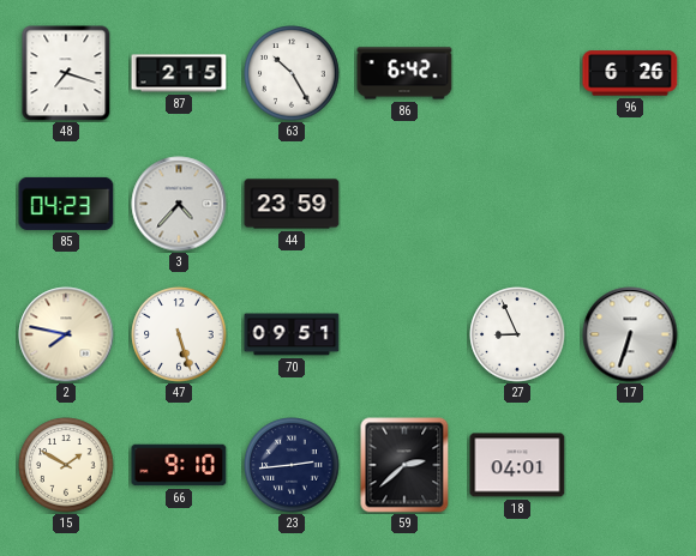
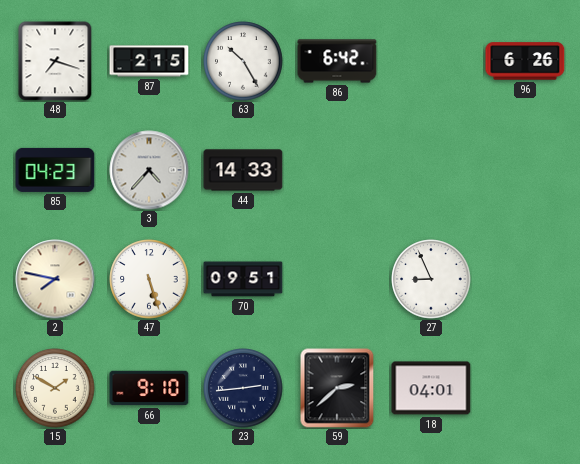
44: 23:59 -> 14:33 (243, 170)
17: 6:33 -> none (630, 334)
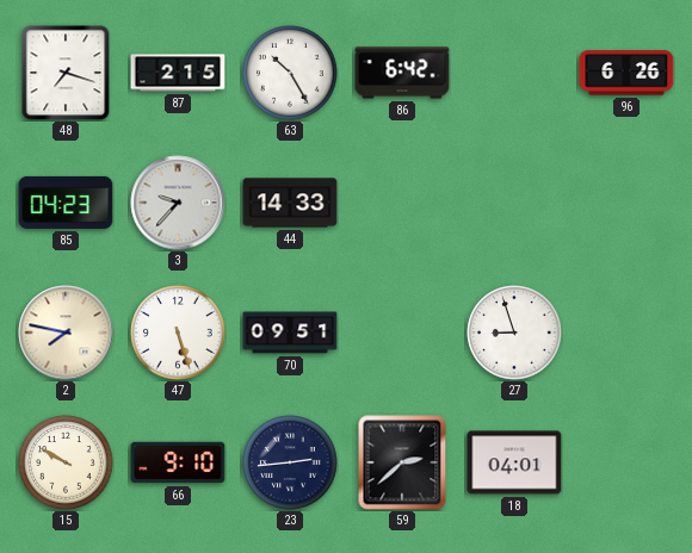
3: 4:37 -> 9:37 (178, 203)
27: 8:56 -> 8:57 (514, 333)
15: 1:50 -> 9:50 (66, 462)
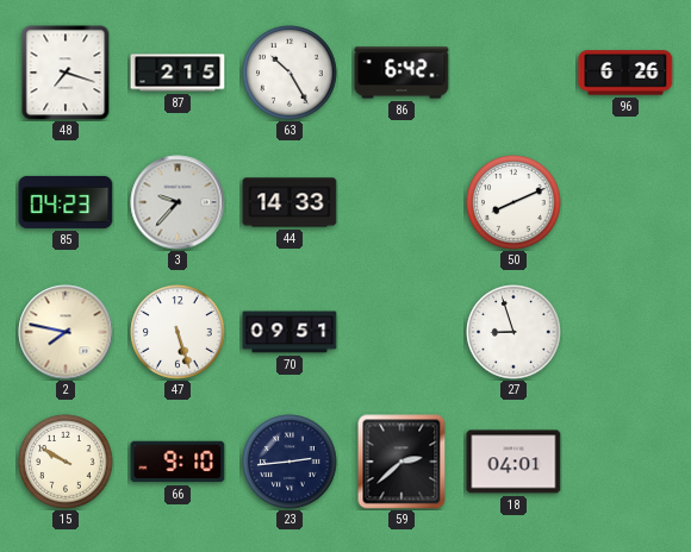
50: none -> 8:11 (513, 202)
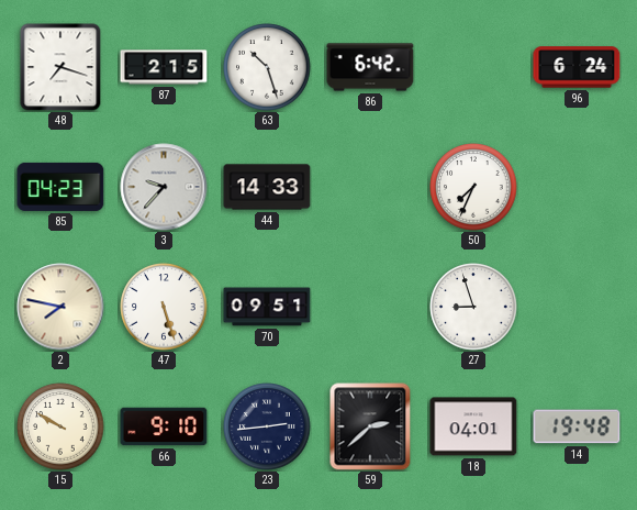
63: 10:25 -> 10:27 (267, 67)
96: 6:26 -> 6:24 (577, 67)
50: 8:11 -> 7:34 (473, 187)
14: none -> 19:48 (577, 426)
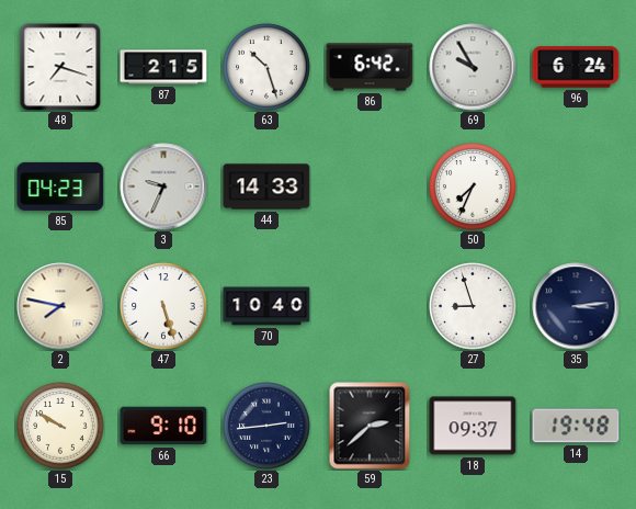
69: none -> 9:55 (473, 67)
3: 9:37 -> 9:34 (163, 186)
70: 09:51 -> 10:40 (266, 306)
35: none -> 3:14 (576, 306)
18: 04:01 -> 09:37 (473, 426)
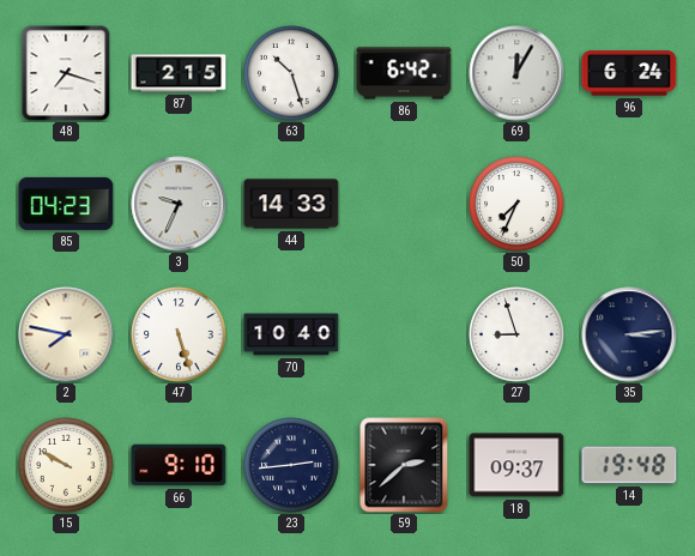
69: 9:55 -> 12:05 (516, 73)
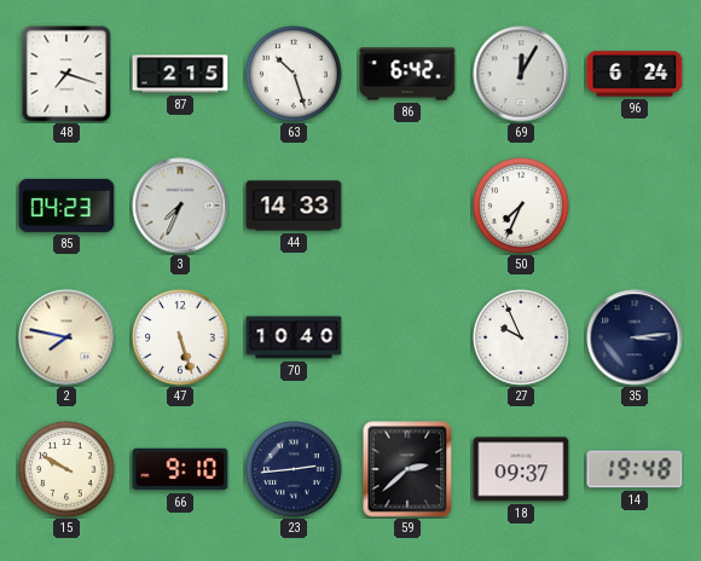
3: 9:34 -> 7:34 (180, 206)
27: 8:57 -> 9:56 (521, 337)
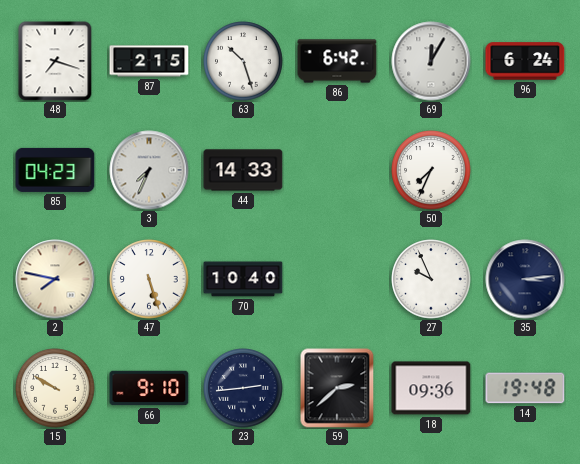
18: 09:37 -> 09:36 (431, 388)
